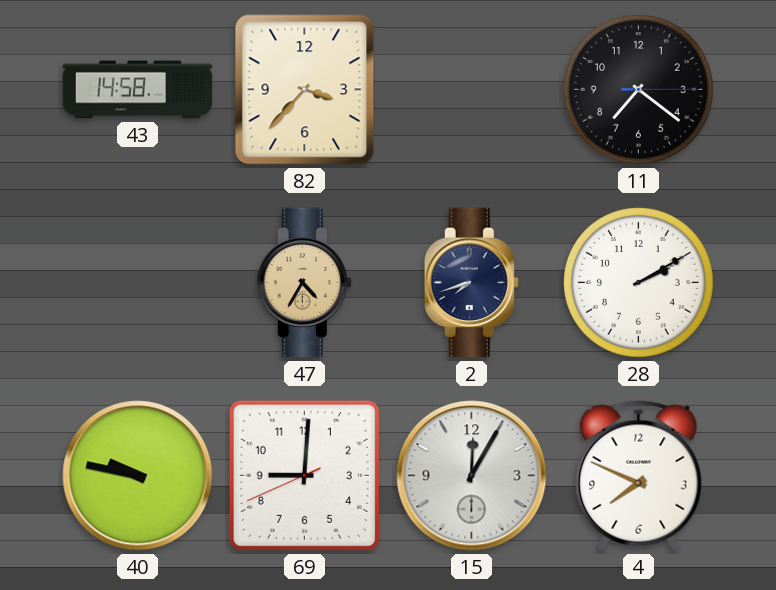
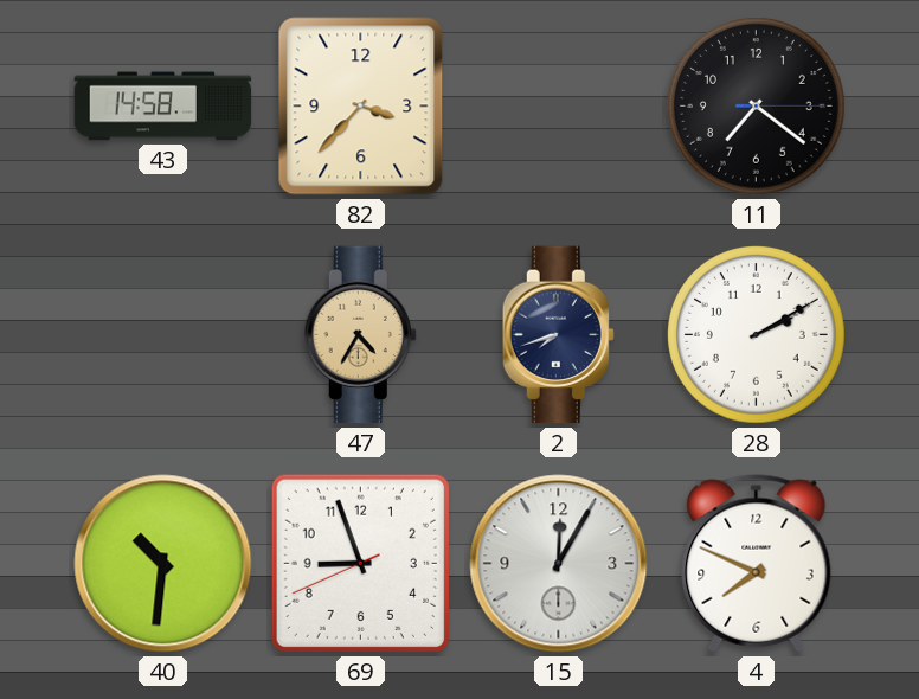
40: 9:47 -> 10:31 (163, 564)
69: 9:00 -> 8:56 (360, 563)
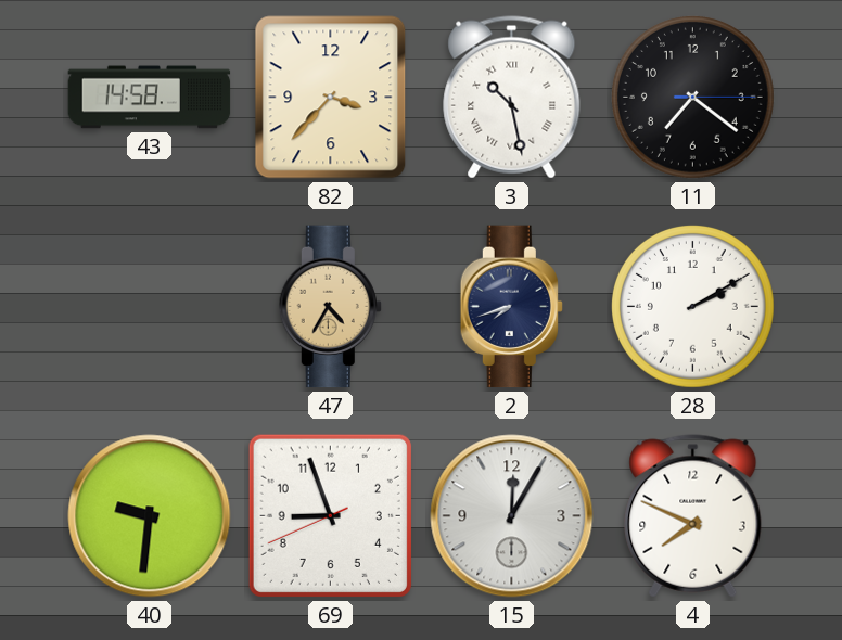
3: none -> 10:28 (512, 98)
40: 10:31 -> 9:31 (150, 516)
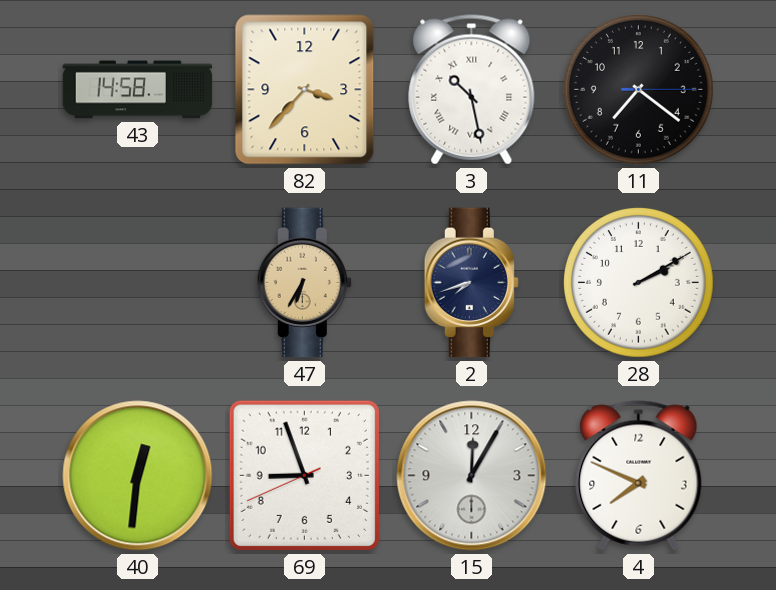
47: 4:35 -> 6:35 (304, 283)
40: 9:31 -> 12:31 (138, 476)
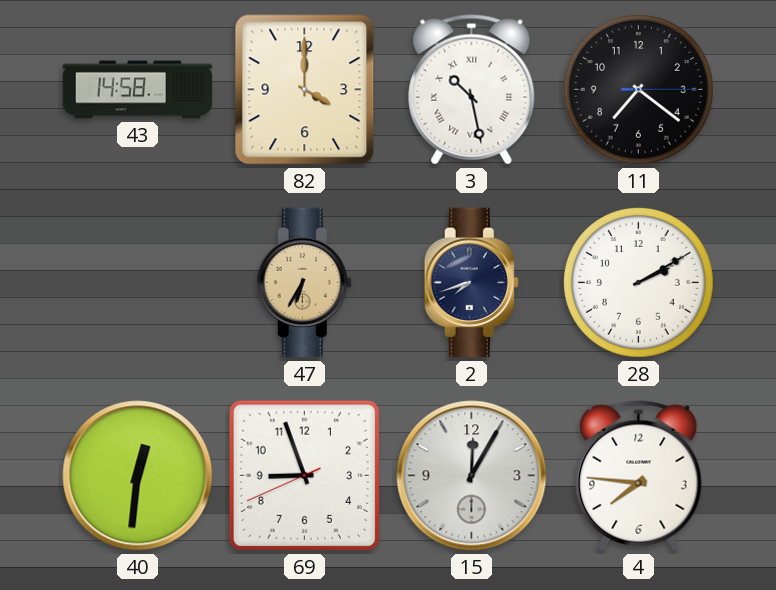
82: 3:37 -> 4:00 (305, 90)
4: 7:49 -> 7:46 (639, 476)
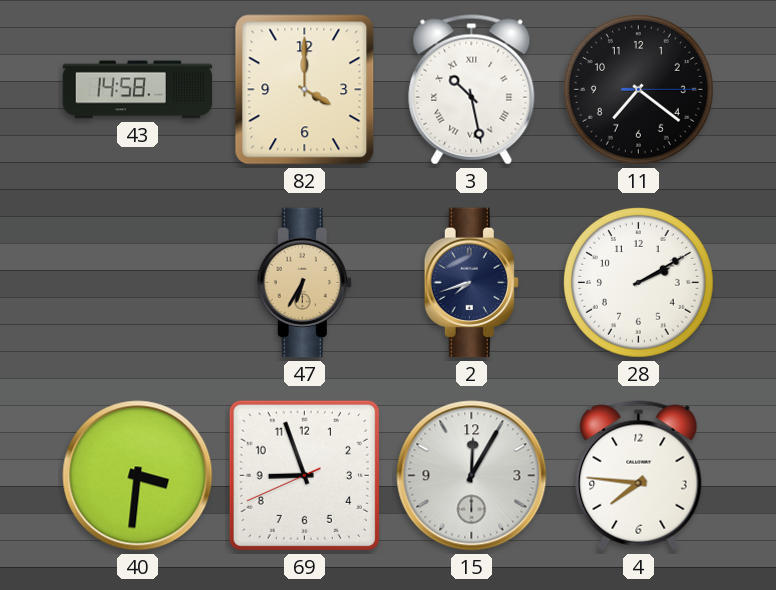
40: 12:31 -> 3:31 (138, 476)
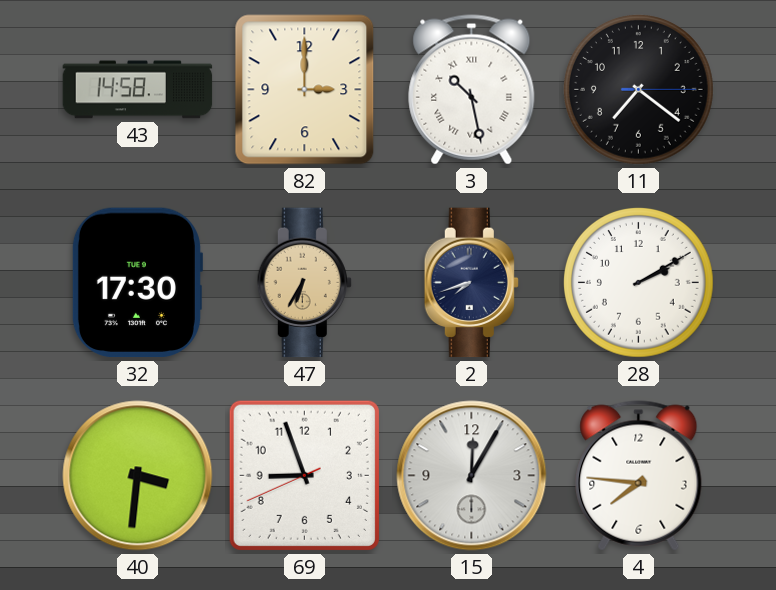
82: 4:00 -> 3:00 (305, 90)
32: none -> 17:30 (137, 283)
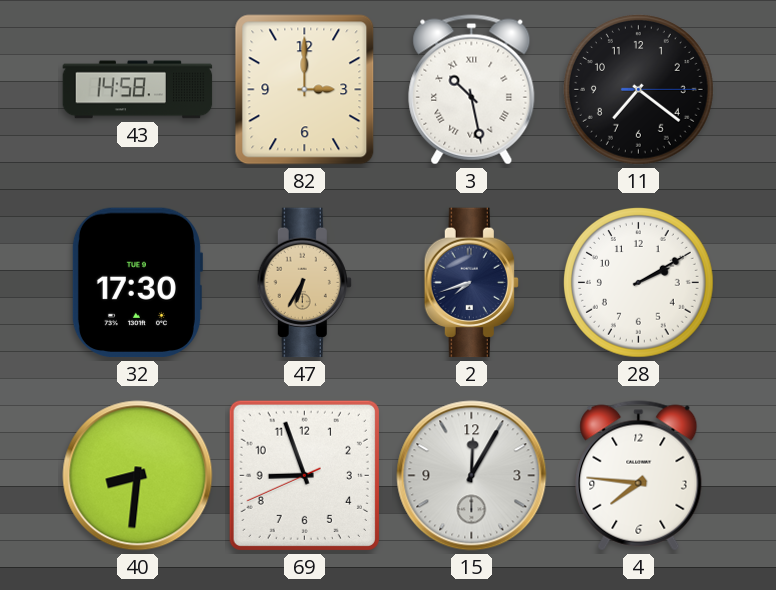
40: 3:31 -> 8:31 (138, 476)
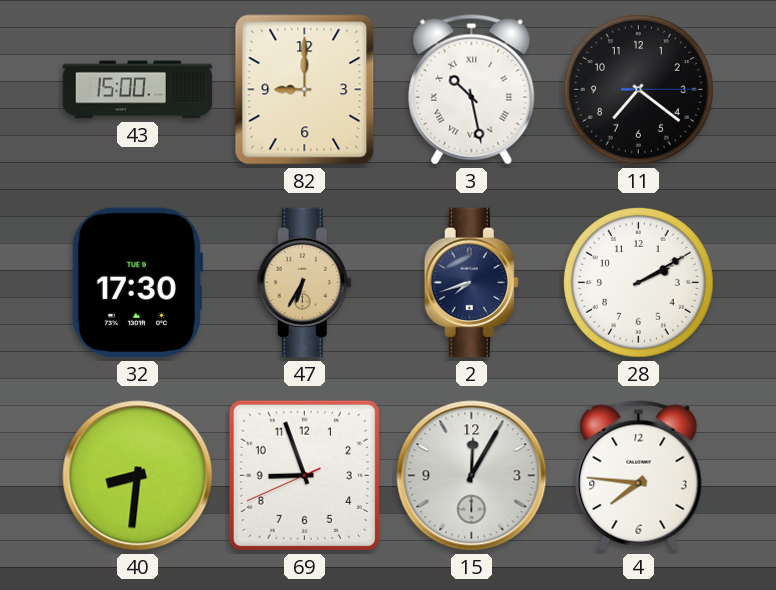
43: 14:58 -> 15:00 (138, 90)
82: 3:00 -> 9:00 (305, 90)
